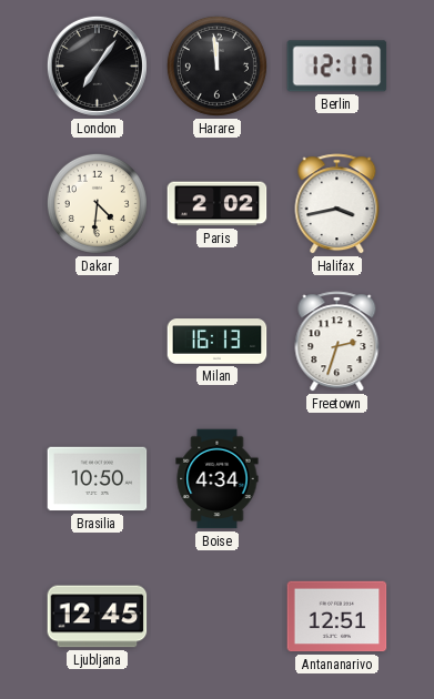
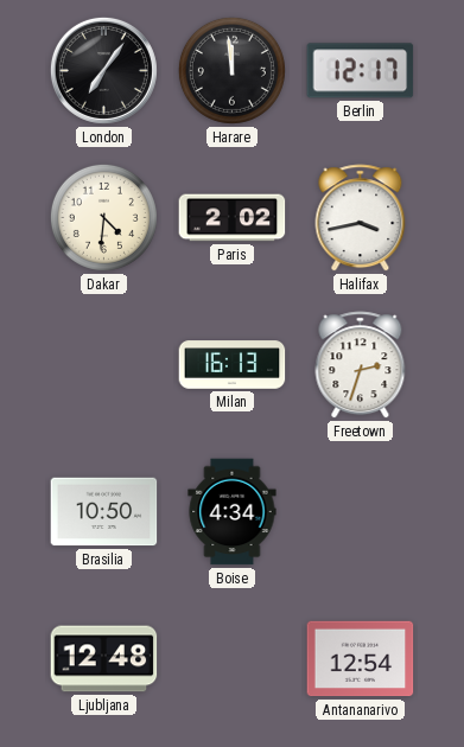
Ljubljana: 12:45 -> 12:48 (104, 659)
Antananarivo: 12:51 -> 12:54 (361, 659)
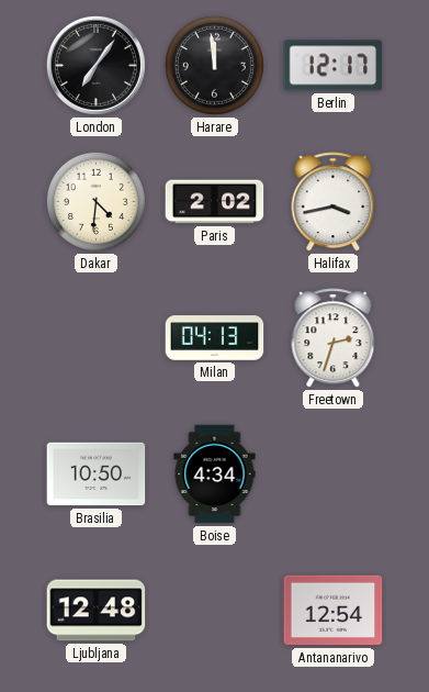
Milan: 16:13 -> 04:13 (215, 338)
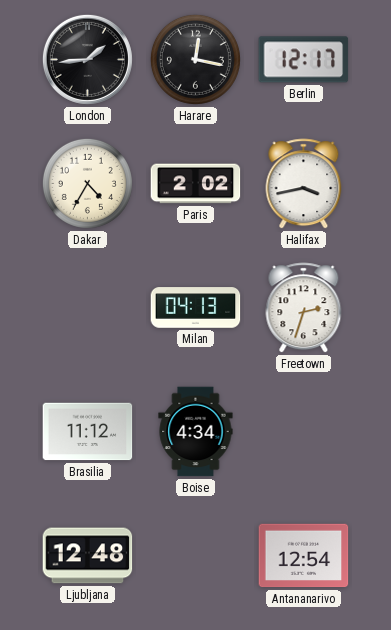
London: 7:06 -> 1:44 (87, 59)
Harare: 11:59 -> 12:17 (195, 59)
Dakar: 4:31 -> 4:35 (87, 183)
Brasilia: 10:50 -> 11:12 (88, 432)
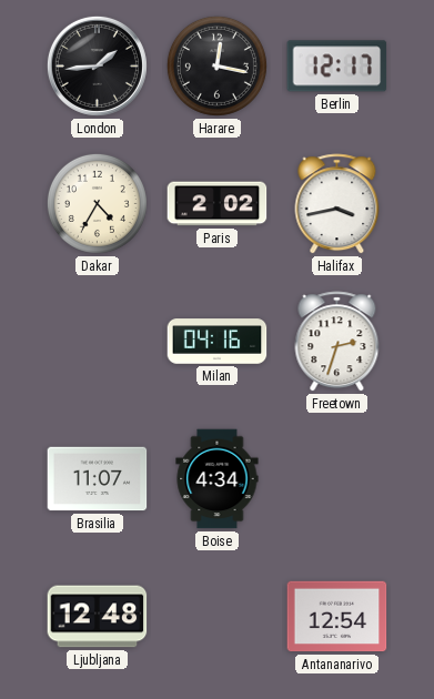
Milan: 04:13 -> 04:16 (218, 342)
Brasilia: 11:12 -> 11:07 (98, 479)
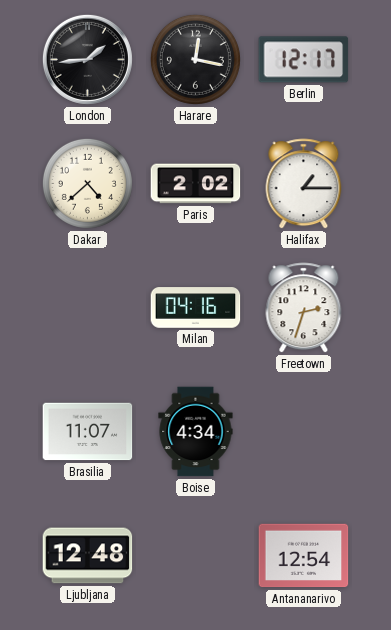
Dakar: 4:35 -> 4:38 (87, 183)
Halifax: 3:43 -> 1:15 (304, 184)
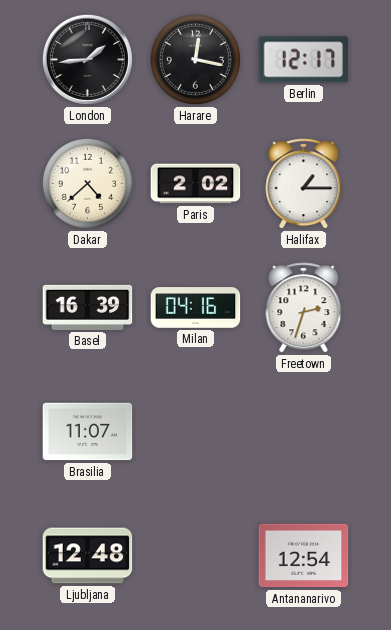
Basel: none -> 16:39 (88, 307)
Boise: 4:34 -> none (196, 432)
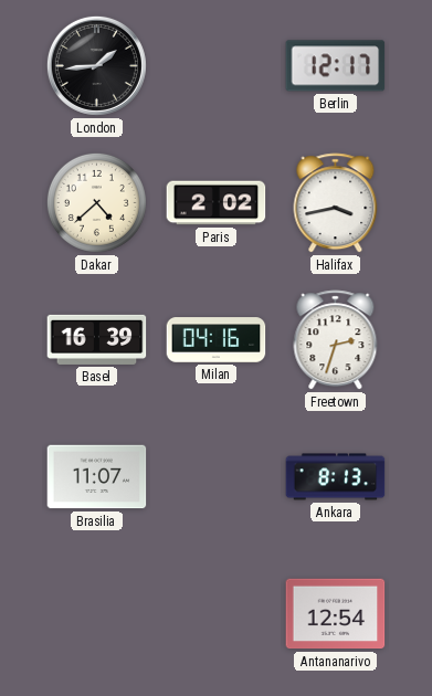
Harare: 12:17 -> none (195, 59)
Halifax: 1:15 -> 3:43 (336, 203)
Ankara: none -> 8:13 (336, 477)
Ljubljana: 12:48 -> none (88, 556)
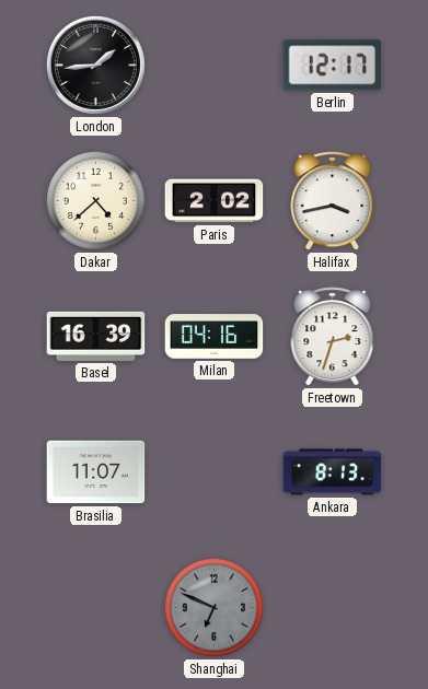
Shanghai: none -> 6:49 (213, 607)
Antananarivo: 12:54 -> none (336, 614)
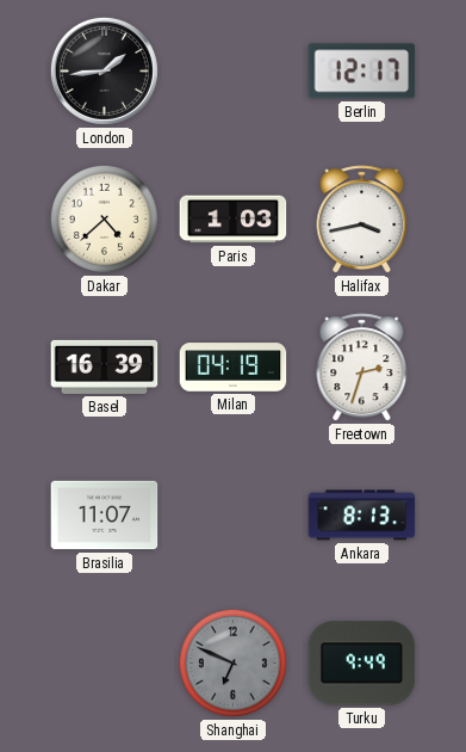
Paris: 2:02 -> 1:03 (234, 220)
Milan: 04:16 -> 04:19 (234, 368)
Turku: none -> 9:49 (362, 664)
